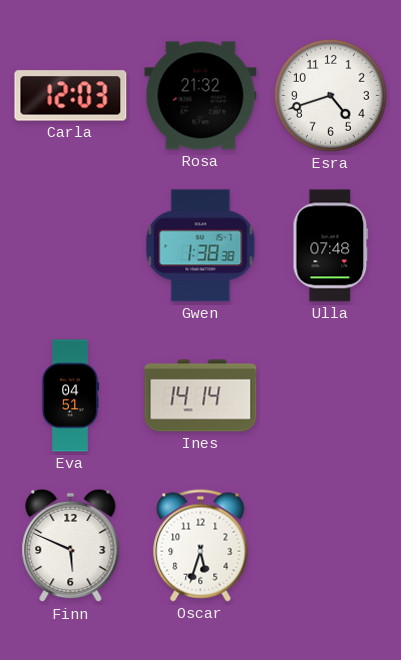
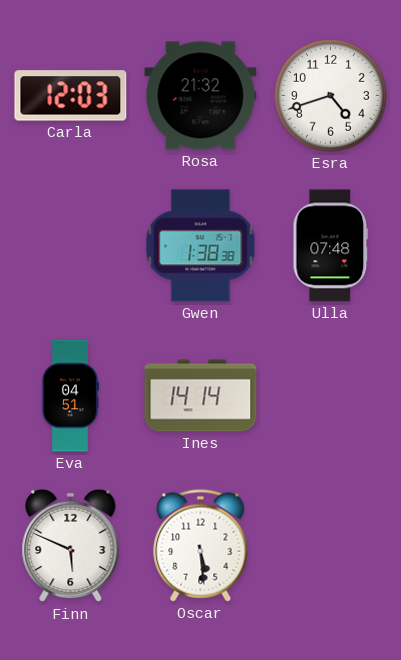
Oscar: 5:33 -> 5:29 (201, 546)
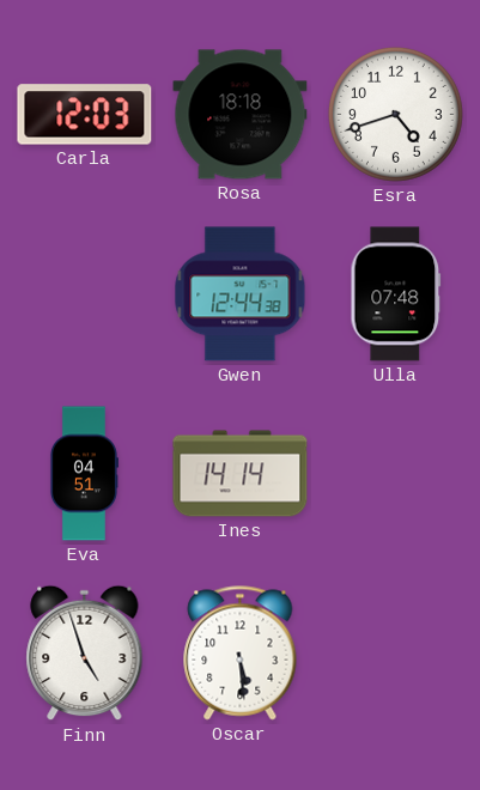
Rosa: 21:32 -> 18:18 (241, 115)
Gwen: 1:38 -> 12:44 (241, 294)
Finn: 5:49 -> 4:57 (85, 654)
